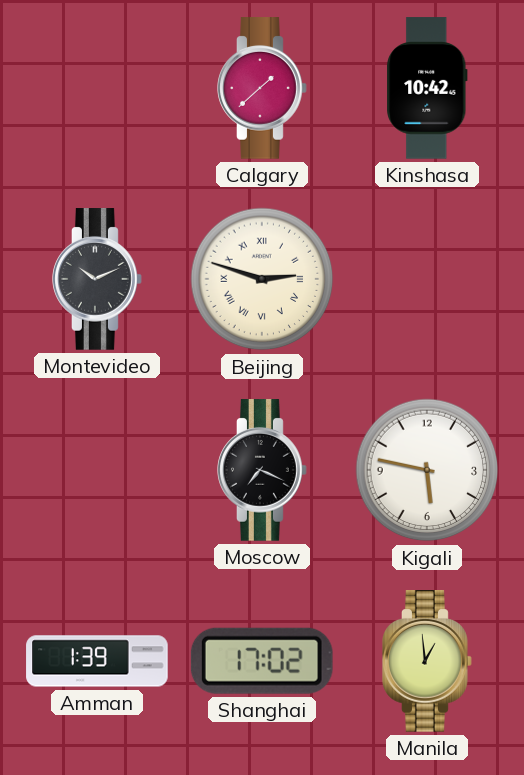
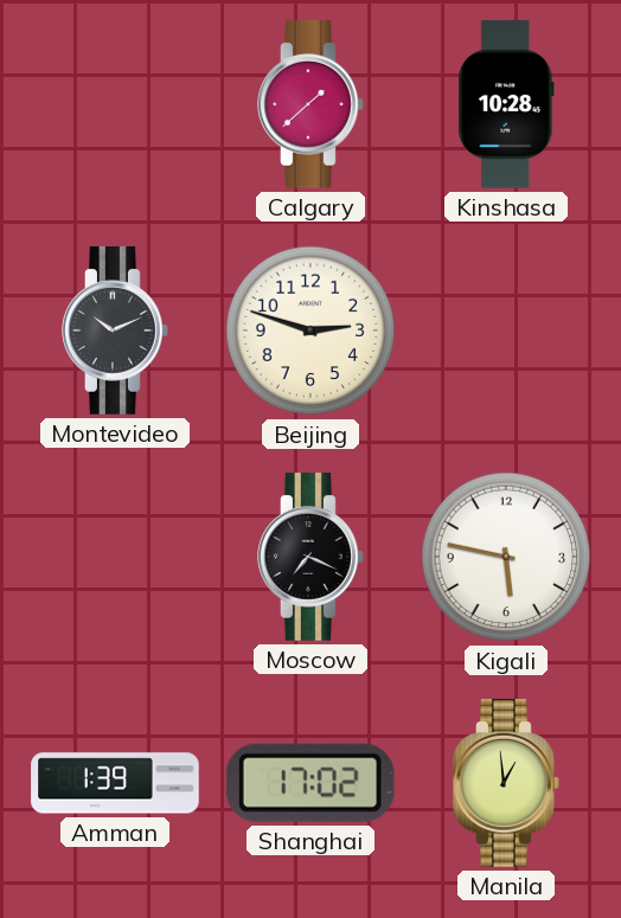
Kinshasa: 10:42 -> 10:28 (506, 104)
Beijing numerals: Roman -> Arabic (310, 330)
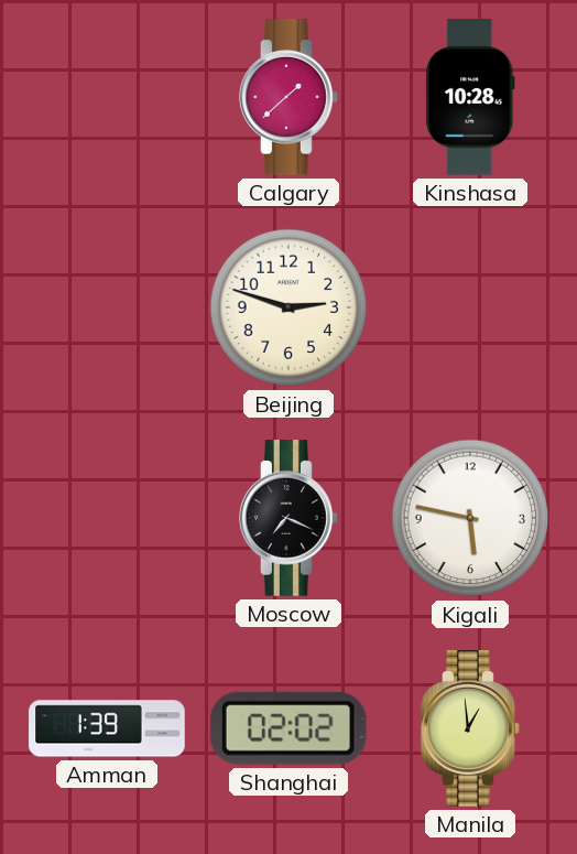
Montevideo: 10:11 -> none (115, 330)
Shanghai: 17:02 -> 02:02 (288, 728)
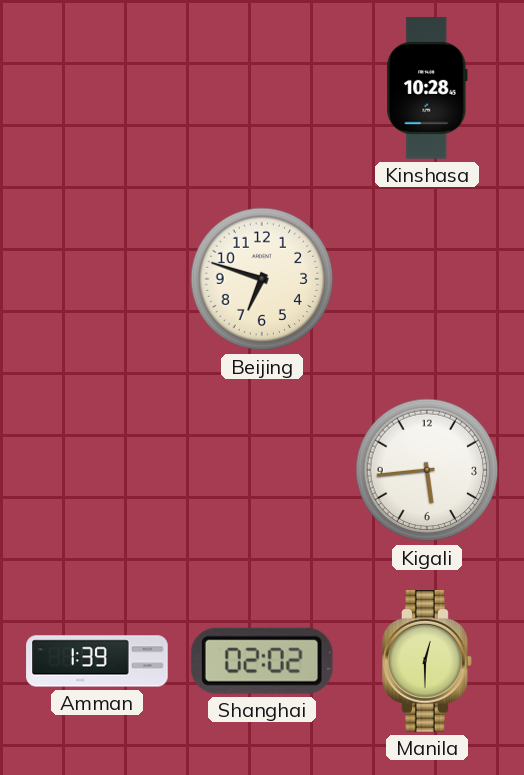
Calgary: 1:38 -> none (288, 97)
Beijing: 2:48 -> 6:48 (262, 279)
Moscow: 7:19 -> none (288, 518)
Kigali: 5:47 -> 5:44 (427, 470)
Manila: 12:59 -> 12:30 (427, 661)
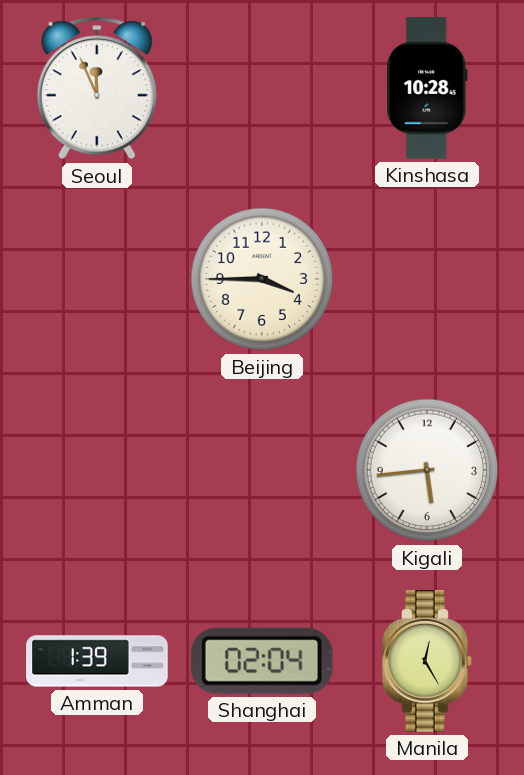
Seoul: none -> 11:56 (97, 88)
Beijing: 6:48 -> 3:45 (262, 279)
Shanghai: 02:02 -> 02:04 (262, 661)
Manila: 12:30 -> 12:25 (427, 661)
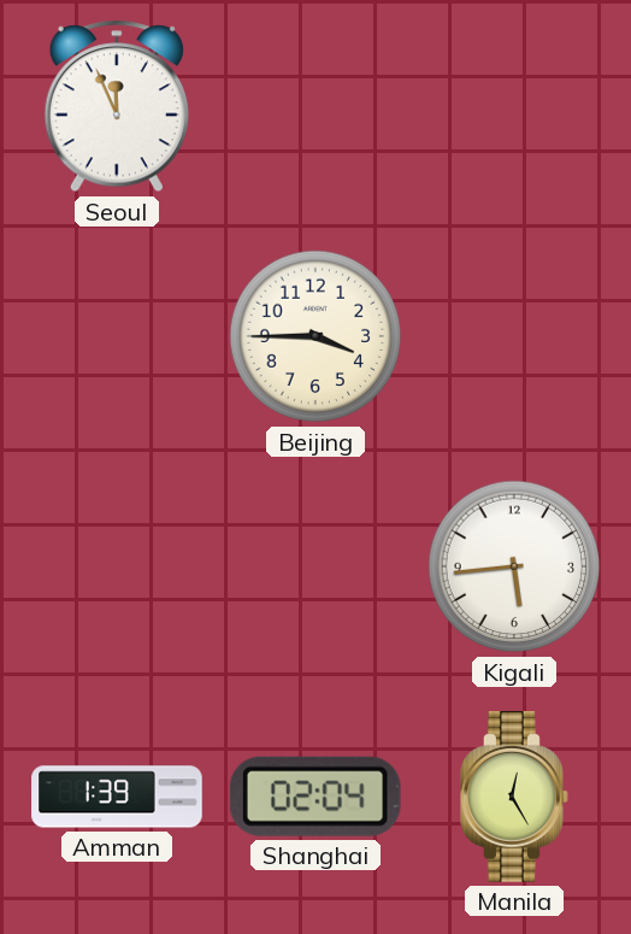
Kinshasa: 10:28 -> none (427, 88)
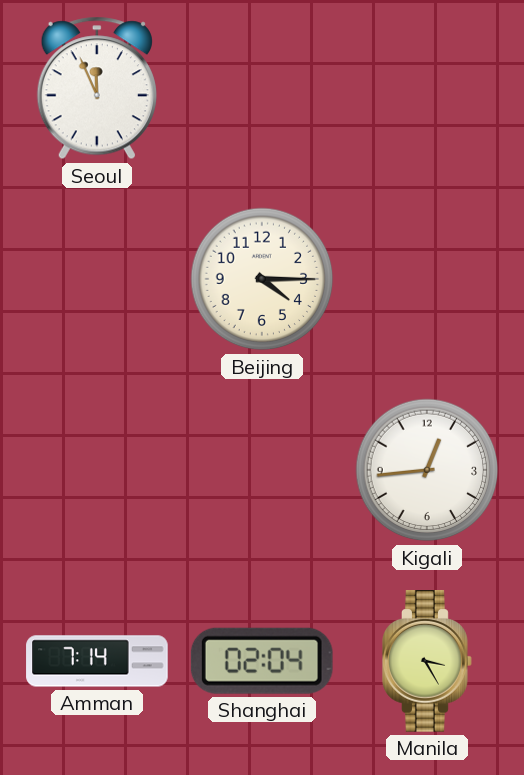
Beijing: 3:45 -> 4:15 (262, 279)
Kigali: 5:44 -> 12:44 (427, 470)
Amman: 1:39 -> 7:14 (97, 661)
Manila: 12:25 -> 3:25 (427, 661)
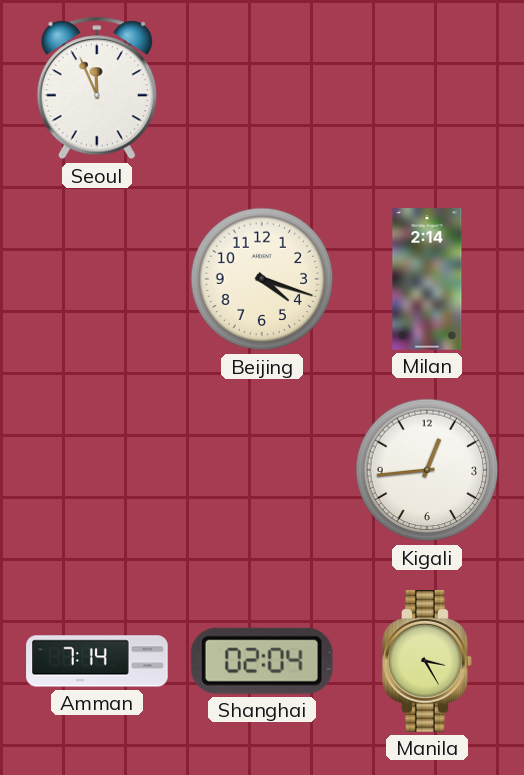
Beijing: 4:15 -> 4:18 (262, 279)
Milan: none -> 2:14 (427, 279)
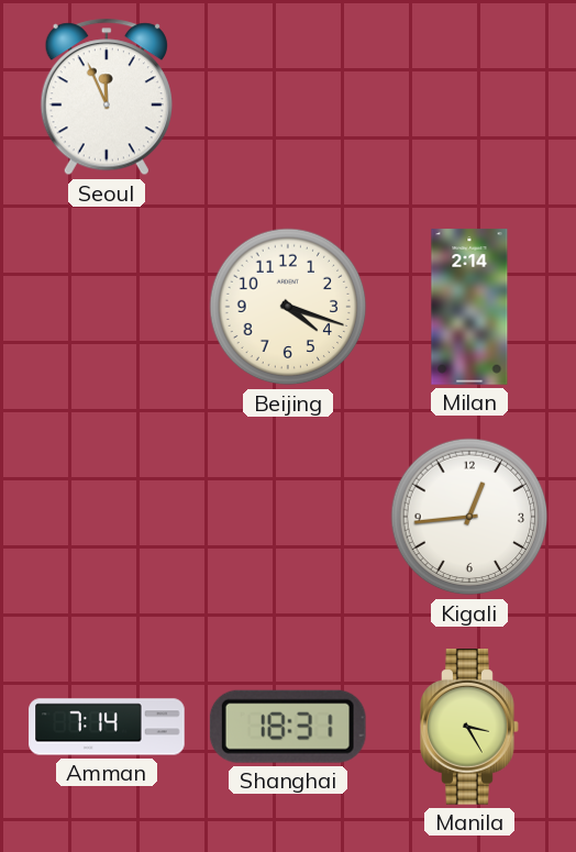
Shanghai: 02:04 -> 18:31 (288, 727)
